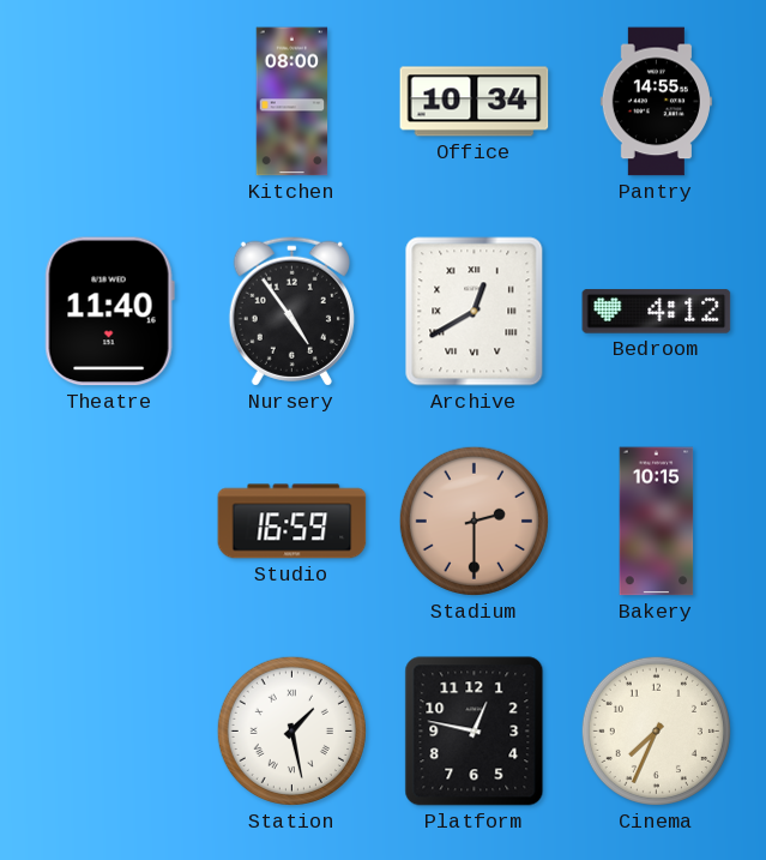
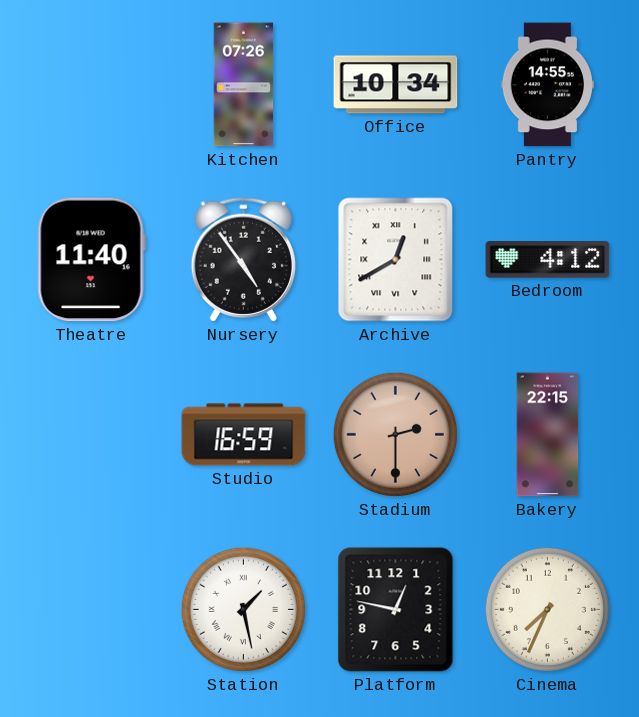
Kitchen: 08:00 -> 07:26 (244, 85)
Bakery: 10:15 -> 22:15 (548, 435)
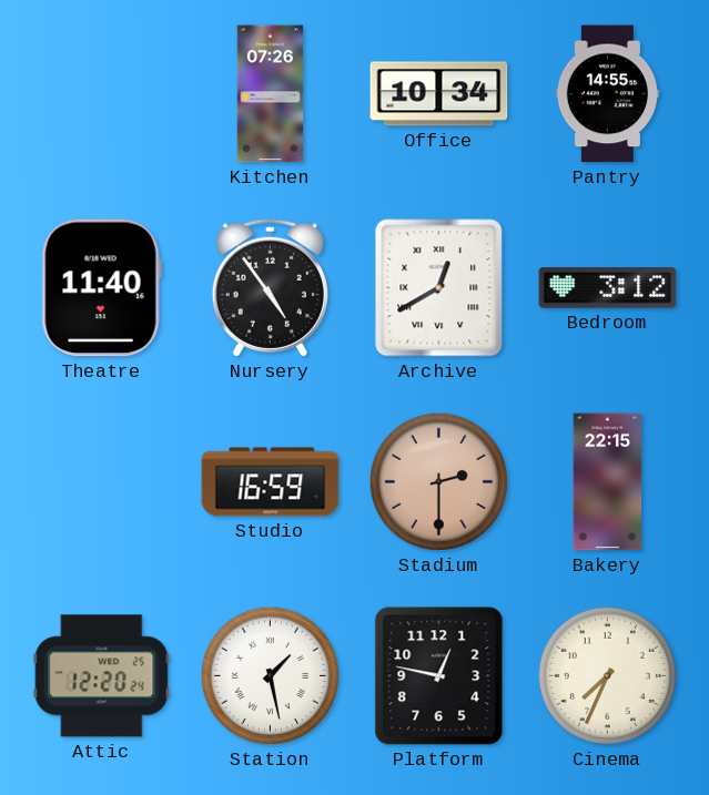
Bedroom: 4:12 -> 3:12 (608, 288)
Attic: none -> 12:20 (102, 676)
